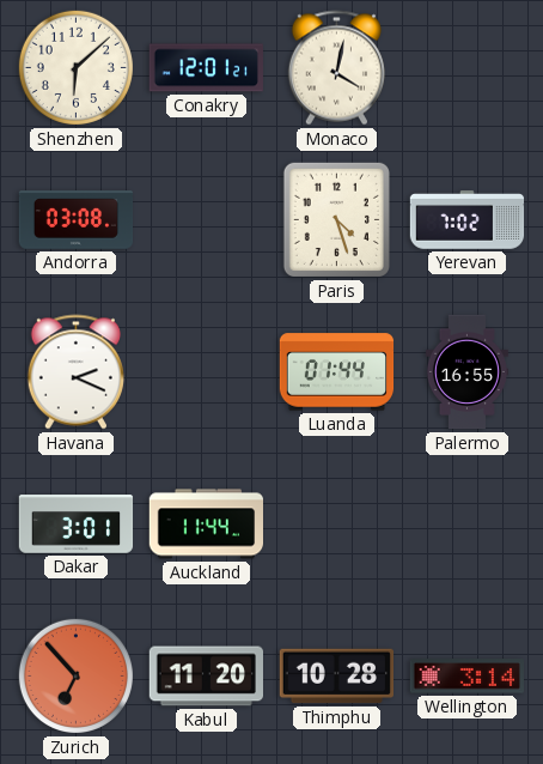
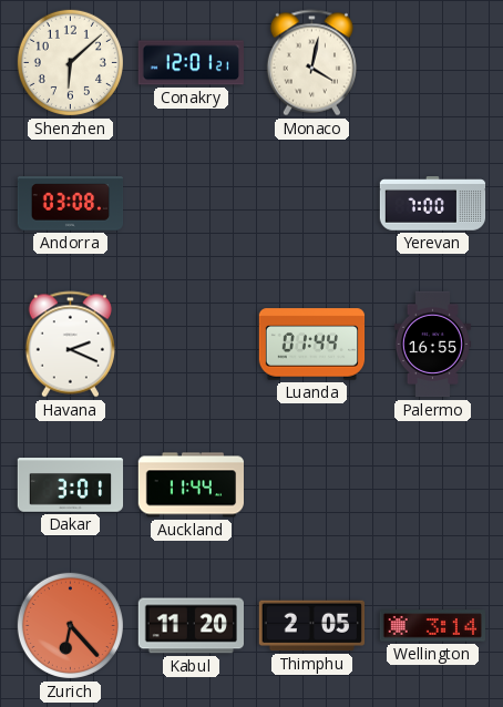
Paris: 4:27 -> none (336, 219)
Yerevan: 7:02 -> 7:00 (433, 204)
Zurich: 6:53 -> 6:23 (70, 625)
Thimphu: 10:28 -> 2:05 (311, 626)
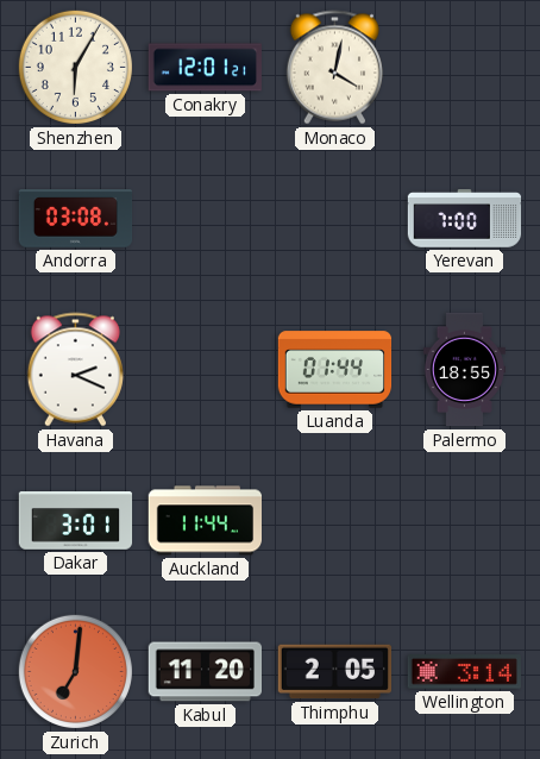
Shenzhen: 6:08 -> 6:05 (75, 67)
Palermo: 16:55 -> 18:55 (464, 370)
Zurich: 6:23 -> 7:01 (75, 671)
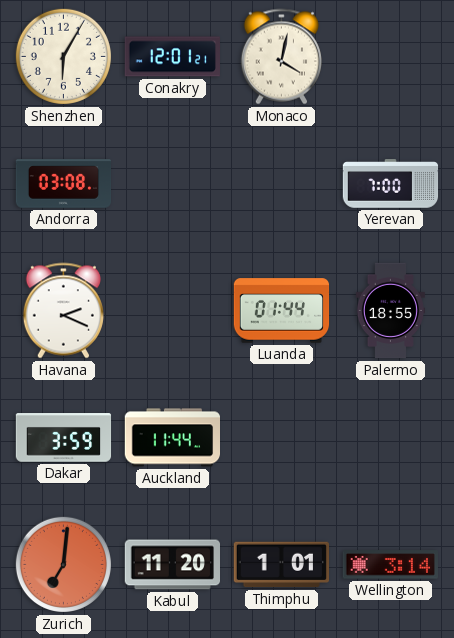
Dakar: 3:01 -> 3:59 (64, 438)
Thimphu: 2:05 -> 1:01 (281, 565)
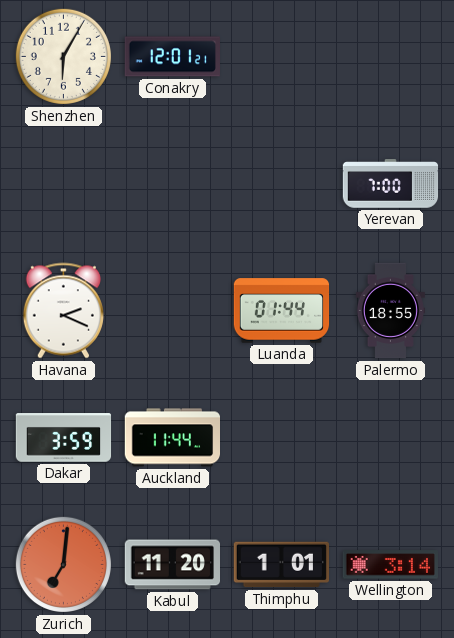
Monaco: 4:02 -> none (281, 57)
Andorra: 03:08 -> none (64, 184)
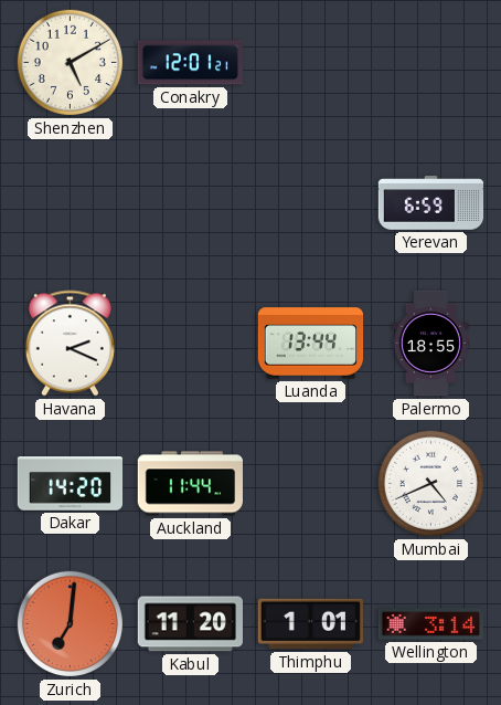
Shenzhen: 6:05 -> 5:10 (70, 62)
Yerevan: 7:00 -> 6:59 (431, 203)
Luanda: 01:44 -> 13:44 (311, 344)
Dakar: 3:59 -> 14:20 (71, 484)
Mumbai: none -> 4:41 (430, 483)
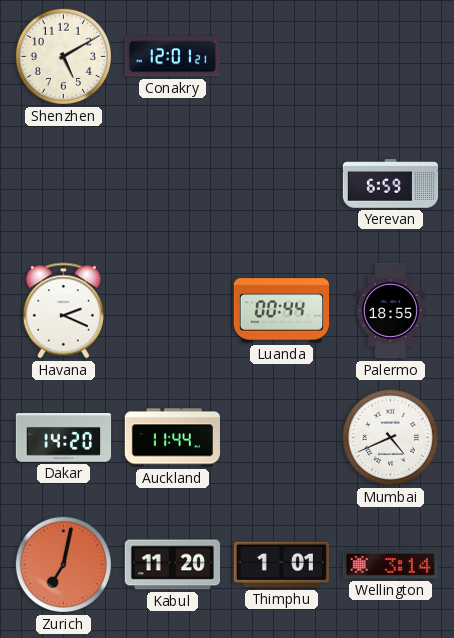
Luanda: 13:44 -> 00:44 (282, 311)
Zurich: 7:01 -> 7:02 (63, 564)
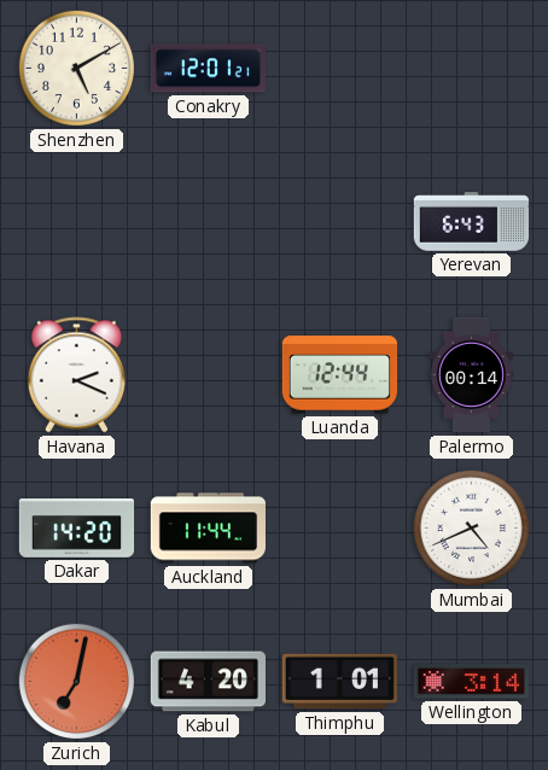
Yerevan: 6:59 -> 6:43 (472, 222)
Luanda: 00:44 -> 12:44 (340, 375)
Palermo: 18:55 -> 00:14 (471, 375)
Kabul: 11:20 -> 4:20 (208, 682)
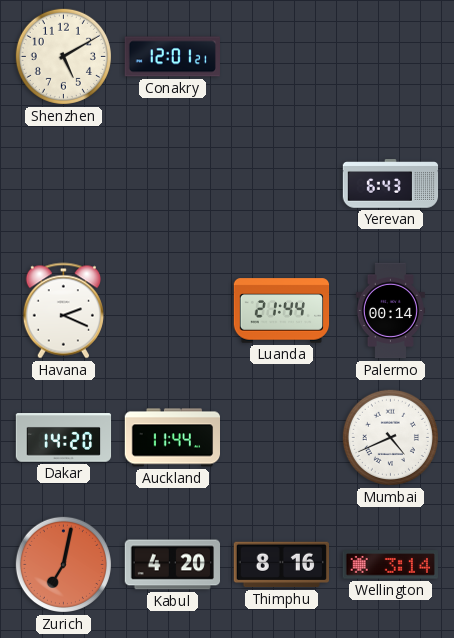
Luanda: 12:44 -> 21:44 (282, 311)
Thimphu: 1:01 -> 8:16 (281, 565)
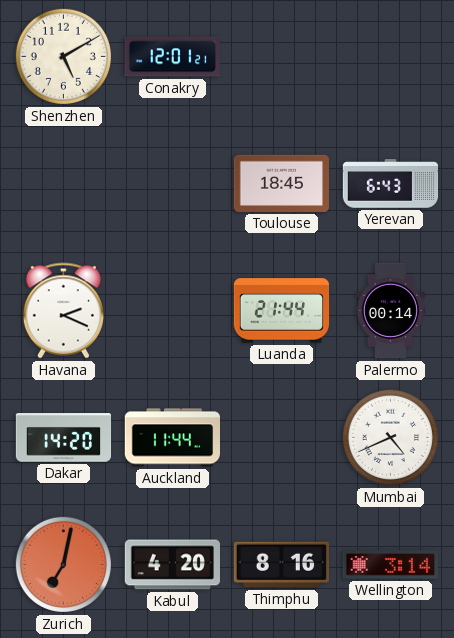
Toulouse: none -> 18:45 (281, 183)
